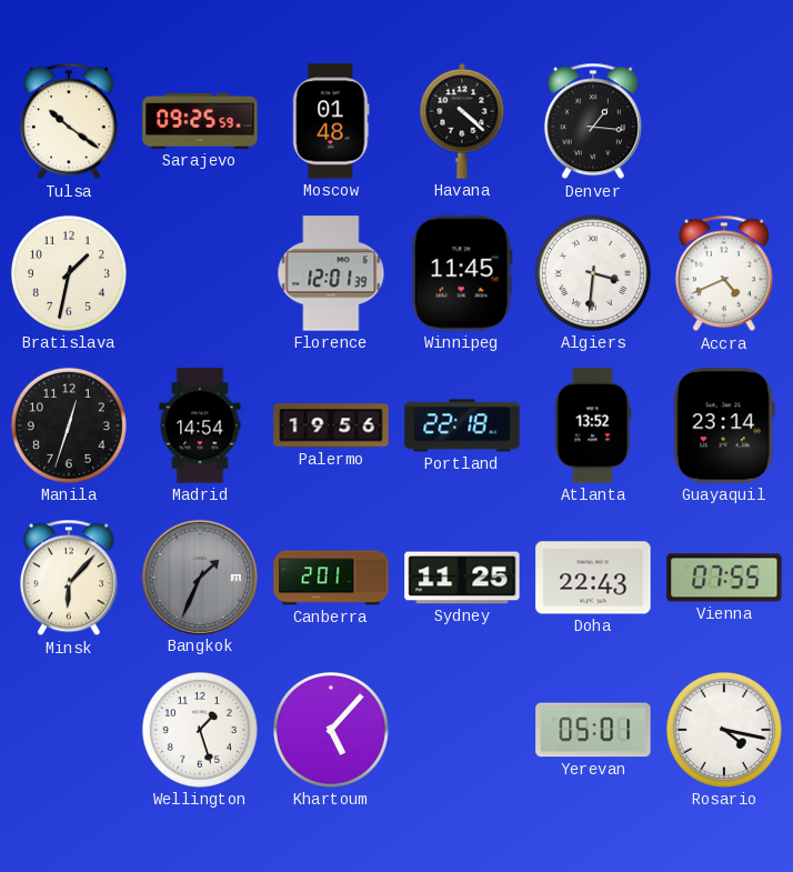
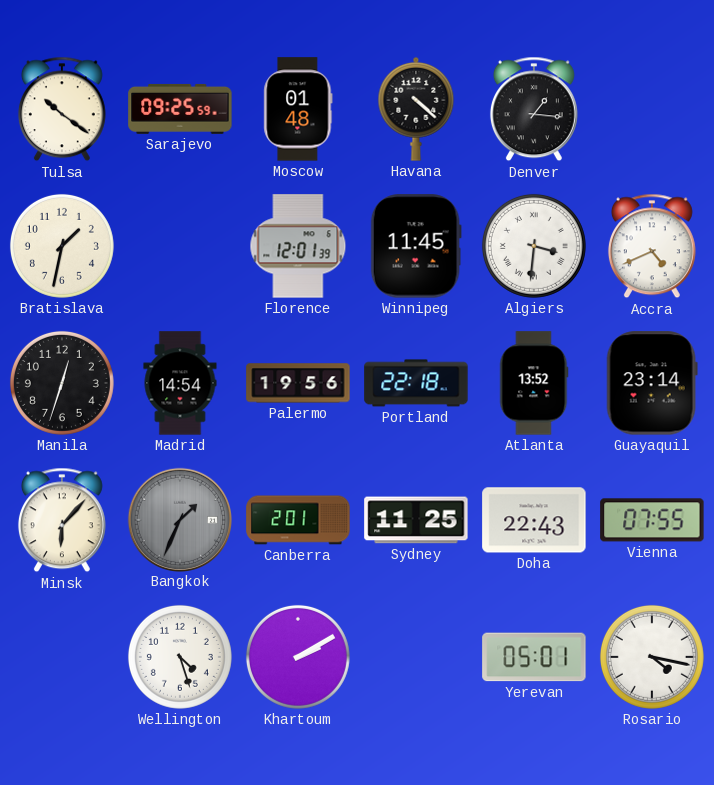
Wellington: 1:27 -> 4:27 (180, 657)
Khartoum: 5:07 -> 2:10 (298, 657)
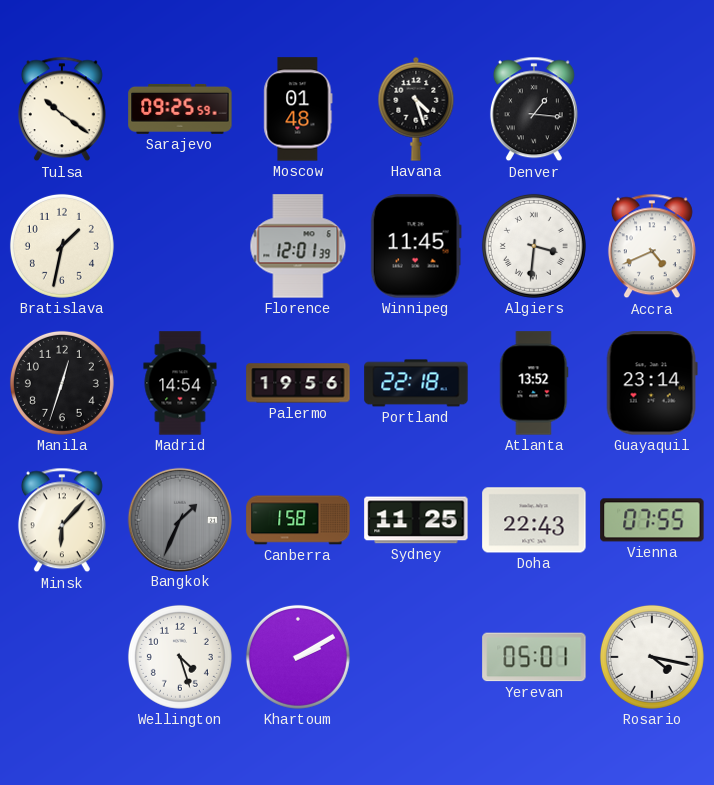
Havana: 4:22 -> 4:27 (416, 109)
Canberra: 2:01 -> 1:58 (298, 520)
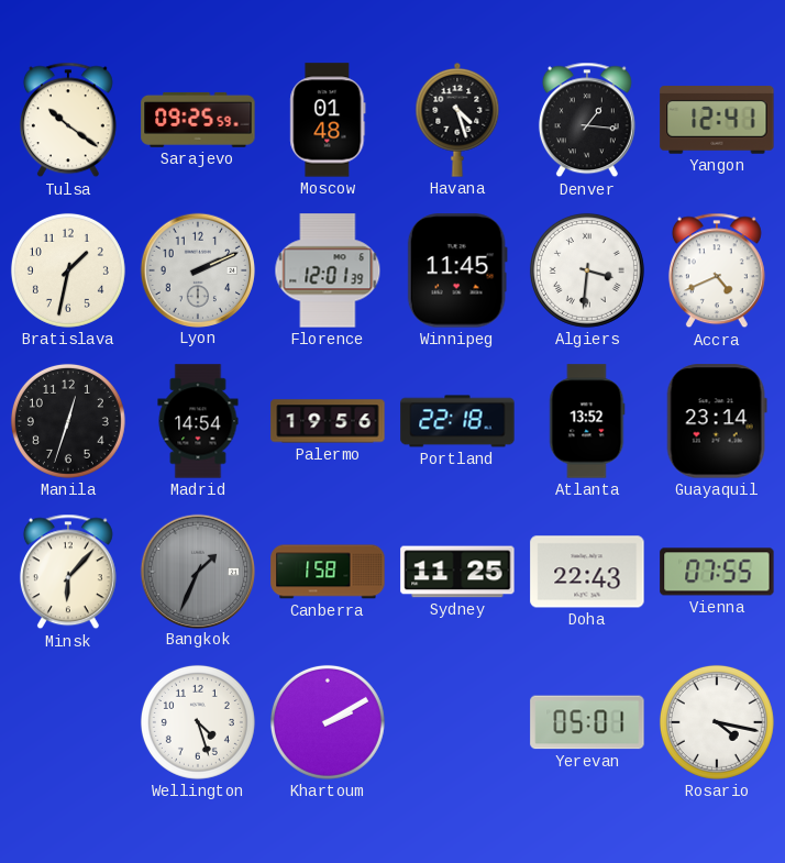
Yangon: none -> 12:41 (717, 121)
Lyon: none -> 2:11 (197, 269)
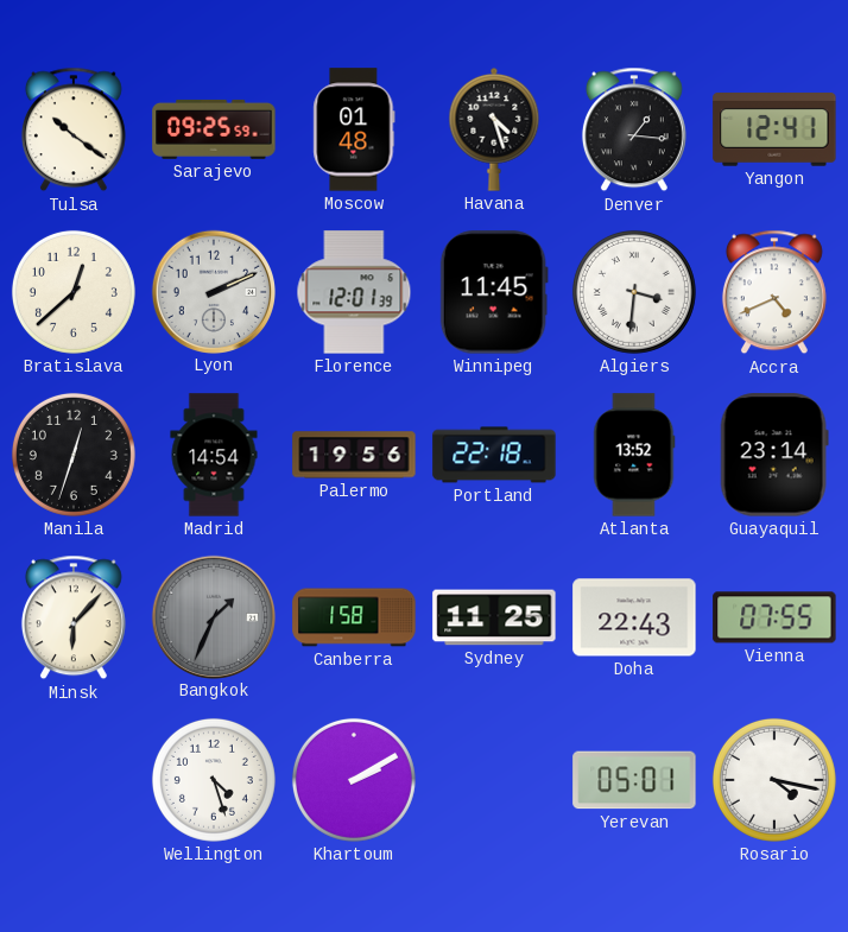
Bratislava: 1:32 -> 12:38 (74, 292)
